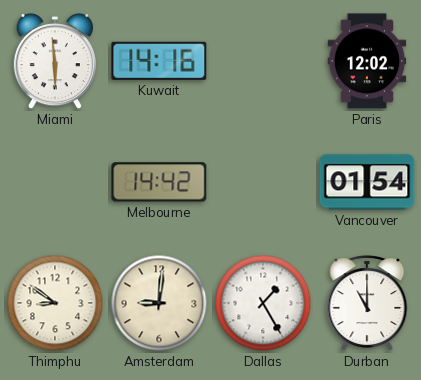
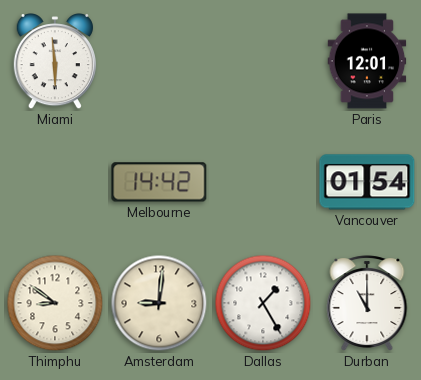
Kuwait: 14:16 -> none (159, 61)
Paris: 12:02 -> 12:01 (367, 61)
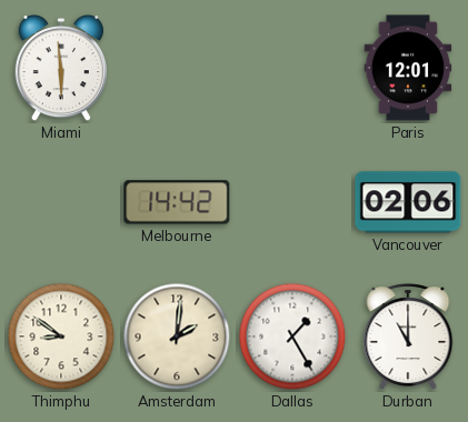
Vancouver: 01:54 -> 02:06 (408, 202)
Amsterdam: 9:01 -> 2:01 (177, 336)
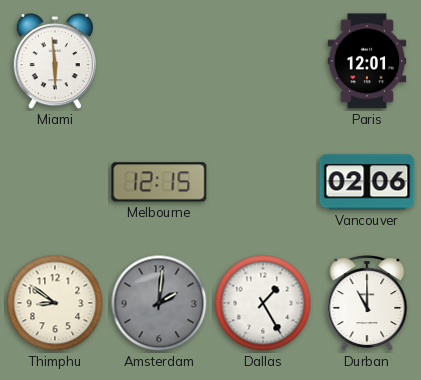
Melbourne: 14:42 -> 12:15 (159, 182)
Amsterdam dial: cream -> grey (159, 303)
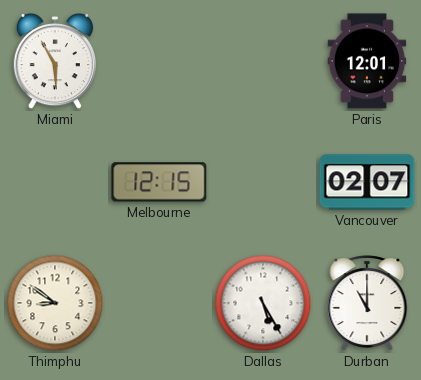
Miami: 5:59 -> 5:55 (55, 62)
Vancouver: 02:06 -> 02:07 (367, 182)
Amsterdam: 2:01 -> none (159, 303)
Dallas: 1:25 -> 5:25 (263, 303)
